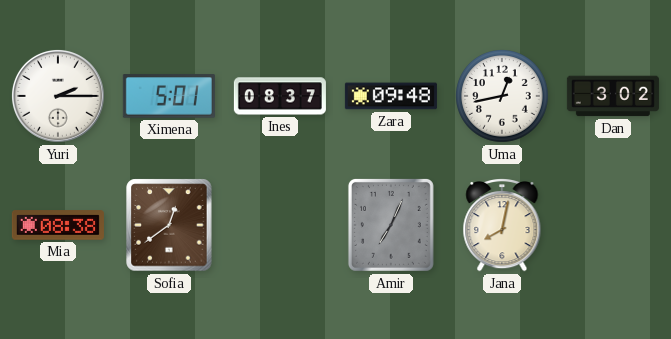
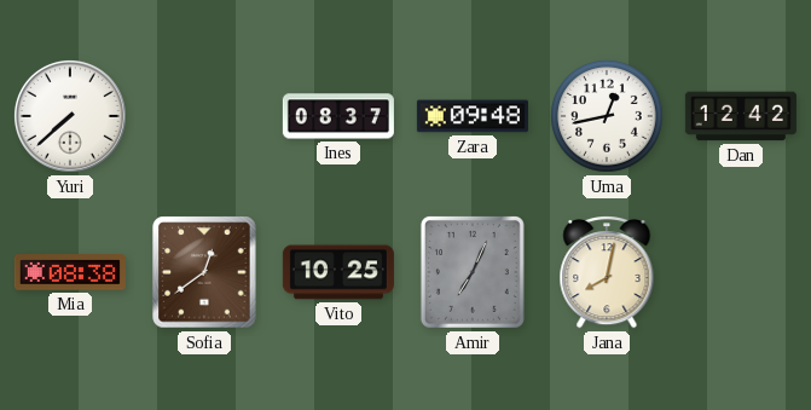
Yuri: 2:15 -> 7:38 (70, 116)
Ximena: 5:01 -> none (169, 96)
Dan: 3:02 -> 12:42 (741, 116)
Vito: none -> 10:25 (338, 272)
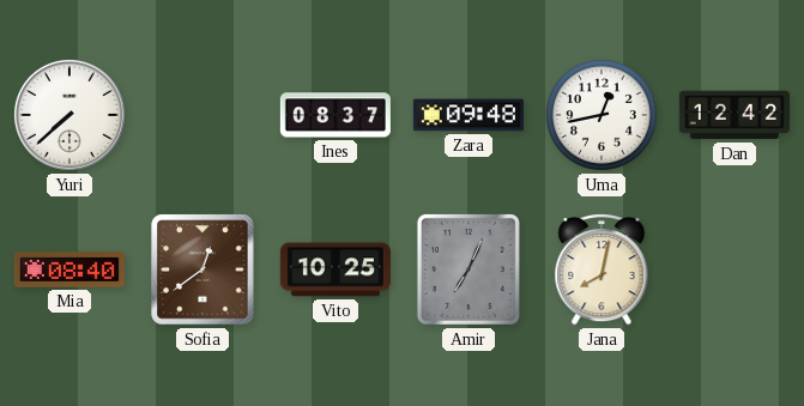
Mia: 08:38 -> 08:40 (69, 269)
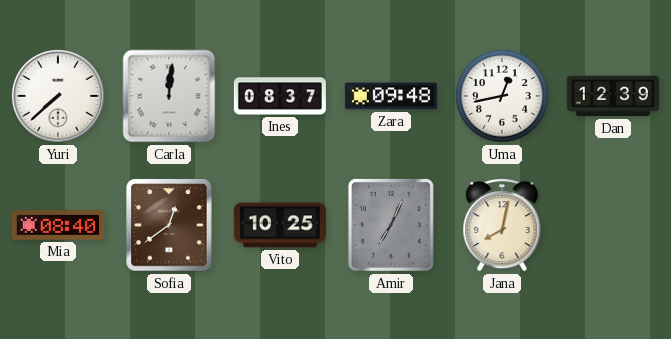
Carla: none -> 12:01 (169, 96)
Dan: 12:42 -> 12:39 (613, 96)
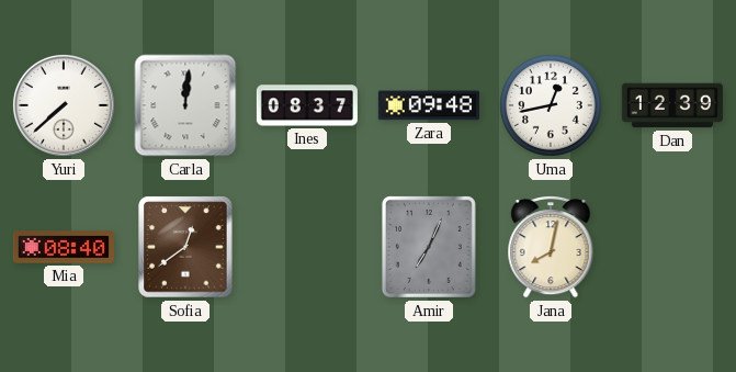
Vito: 10:25 -> none (280, 225)
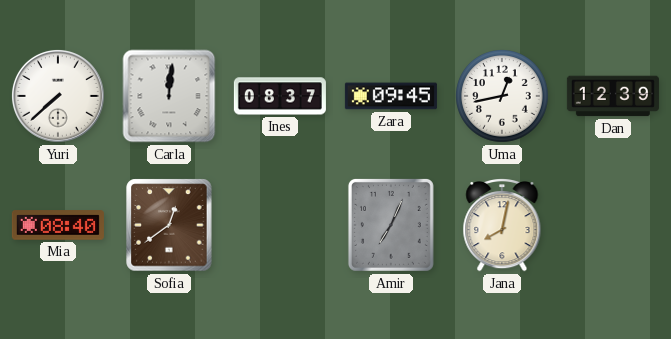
Zara: 09:48 -> 09:45 (391, 96)
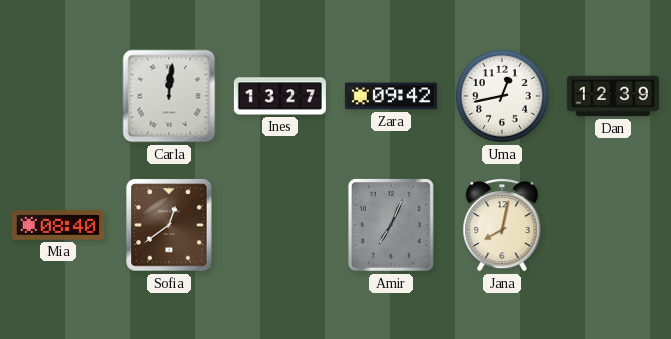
Yuri: 7:38 -> none (58, 96)
Ines: 08:37 -> 13:27 (280, 96)
Zara: 09:45 -> 09:42 (391, 96)
